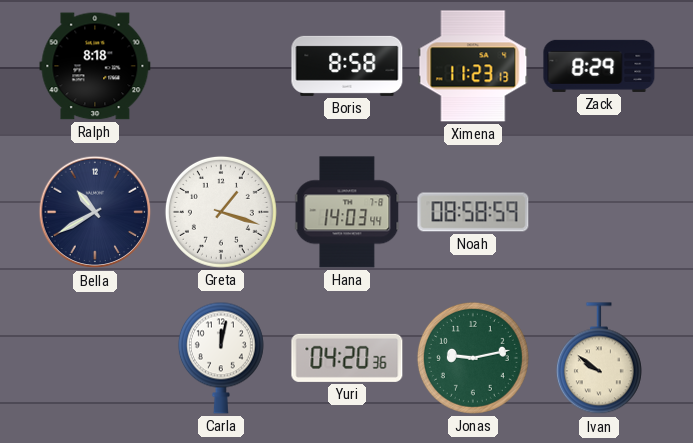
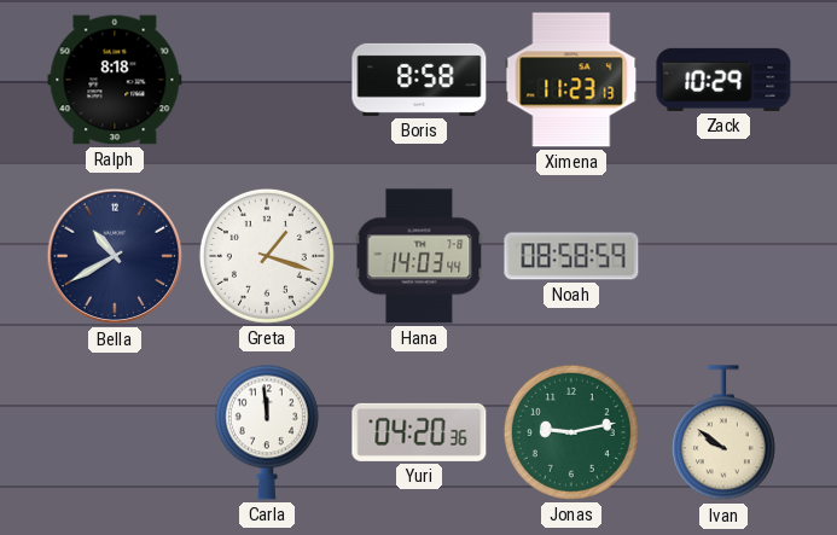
Zack: 8:29 -> 10:29 (723, 80)
Carla: 12:02 -> 11:59 (267, 432)
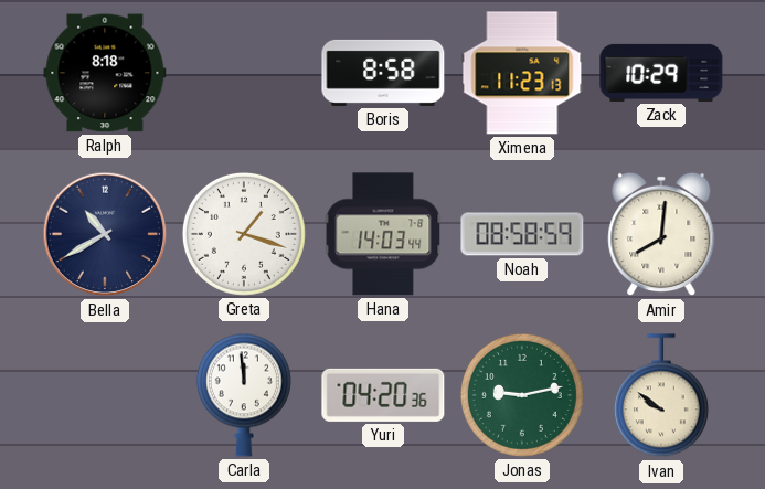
Amir: none -> 8:01 (661, 234)
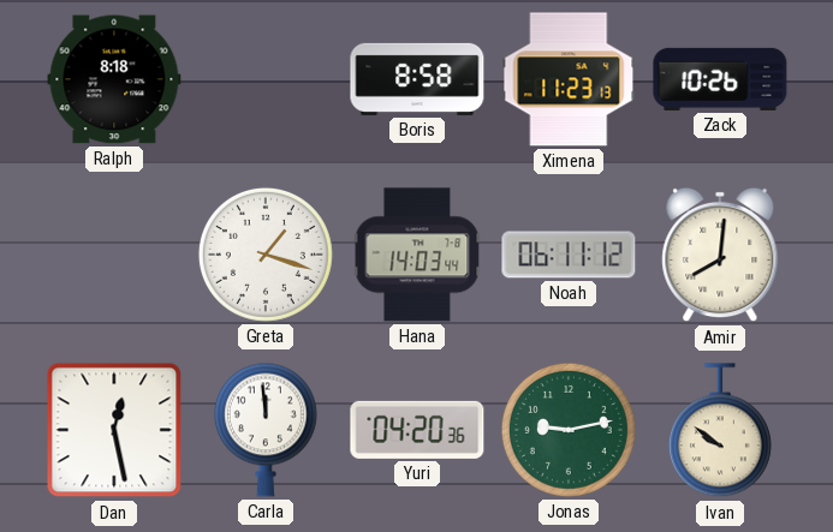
Zack: 10:29 -> 10:26 (720, 79)
Bella: 10:40 -> none (105, 234)
Noah: 08:58 -> 06:11 (569, 255)
Dan: none -> 12:28 (114, 430)
